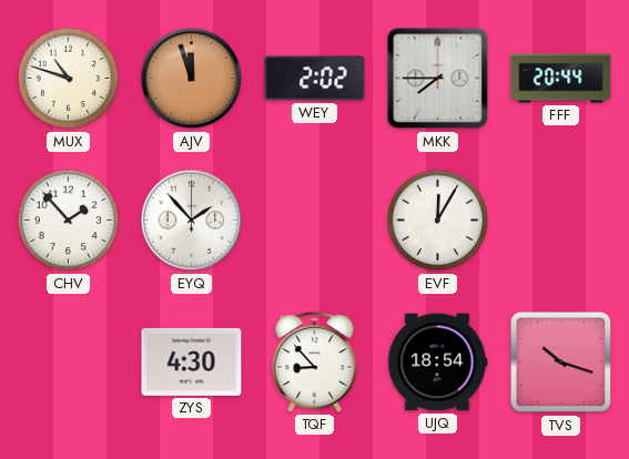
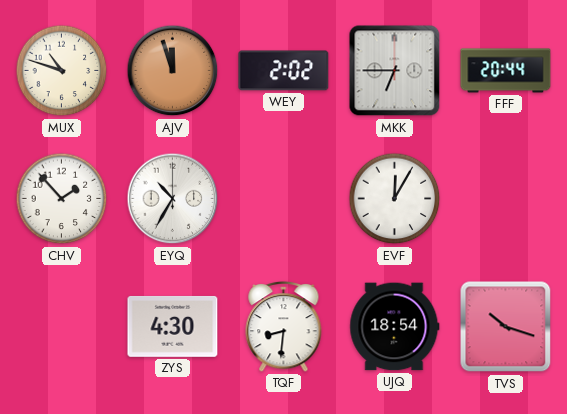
MKK: 7:45 -> 6:45 (395, 71)
EYQ: 1:53 -> 10:35 (173, 199)
TQF: 8:53 -> 8:31 (284, 326)
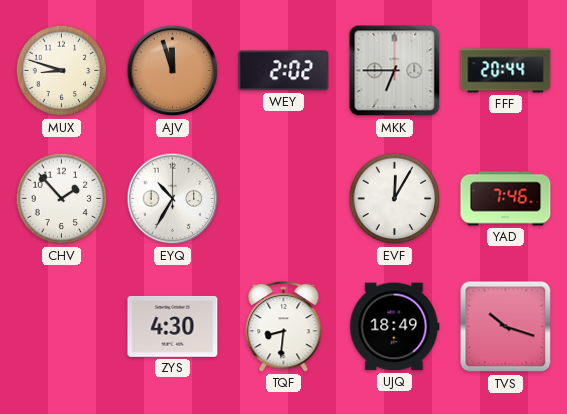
MUX: 10:48 -> 8:48 (62, 71)
YAD: none -> 7:46 (506, 199)
UJQ: 18:54 -> 18:49 (395, 327)
